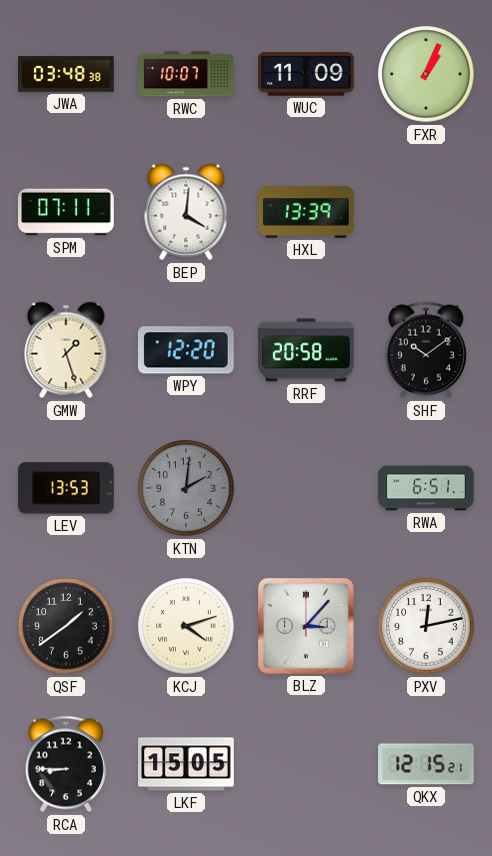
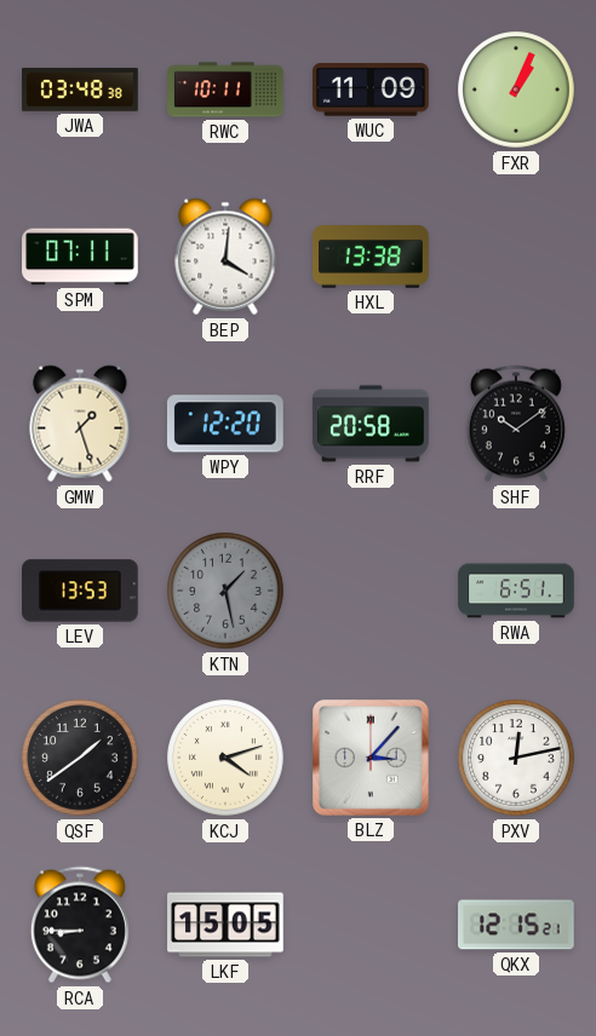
RWC: 10:07 -> 10:11 (225, 90)
HXL: 13:39 -> 13:38 (371, 257)
KTN: 2:01 -> 1:28 (225, 591)
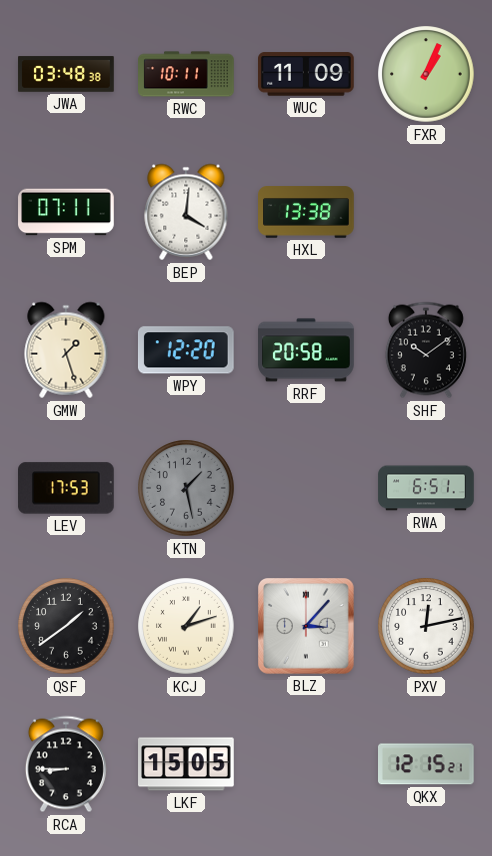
LEV: 13:53 -> 17:53 (67, 488)
KCJ: 4:12 -> 1:12 (186, 626)
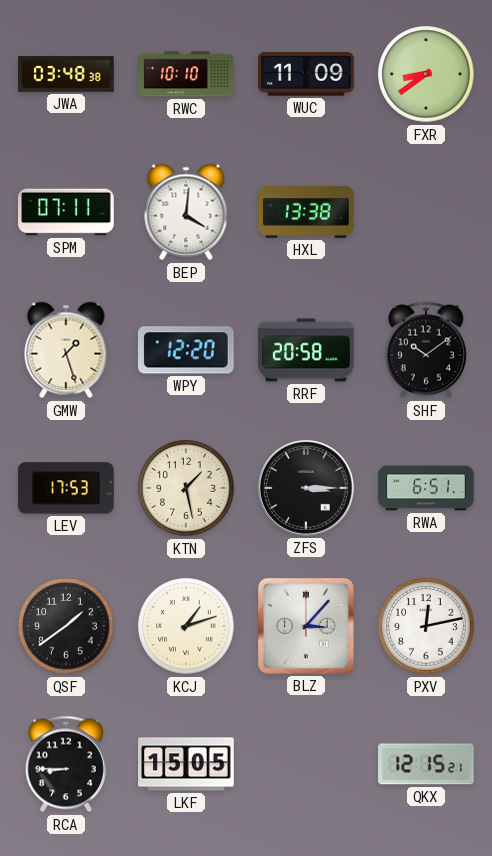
RWC: 10:11 -> 10:10 (186, 74)
FXR: 1:04 -> 8:39 (426, 74)
KTN dial: grey -> cream (186, 488)
ZFS: none -> 3:15 (306, 488)
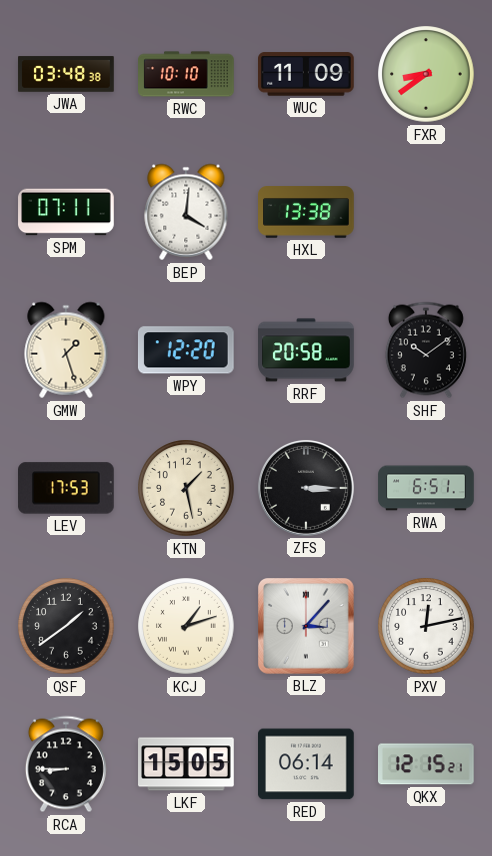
RED: none -> 06:14 (307, 764)
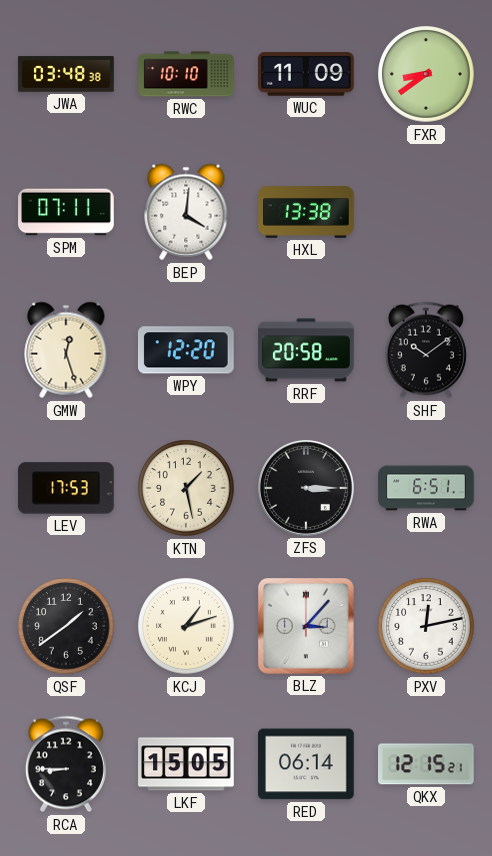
GMW: 1:27 -> 12:27 (66, 350)
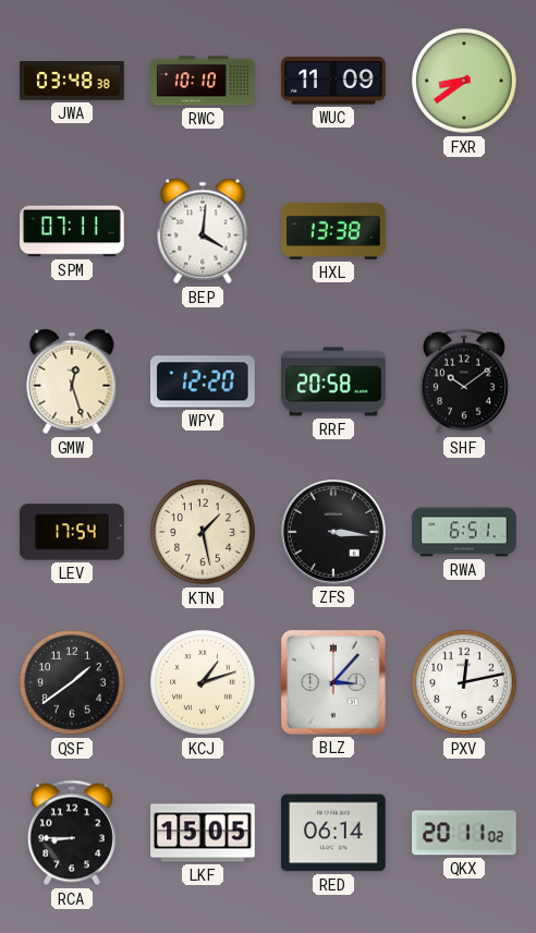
LEV: 17:53 -> 17:54 (73, 532)
ZFS: 3:15 -> 3:16 (333, 532)
QKX: 12:15 -> 20:11 (465, 833)
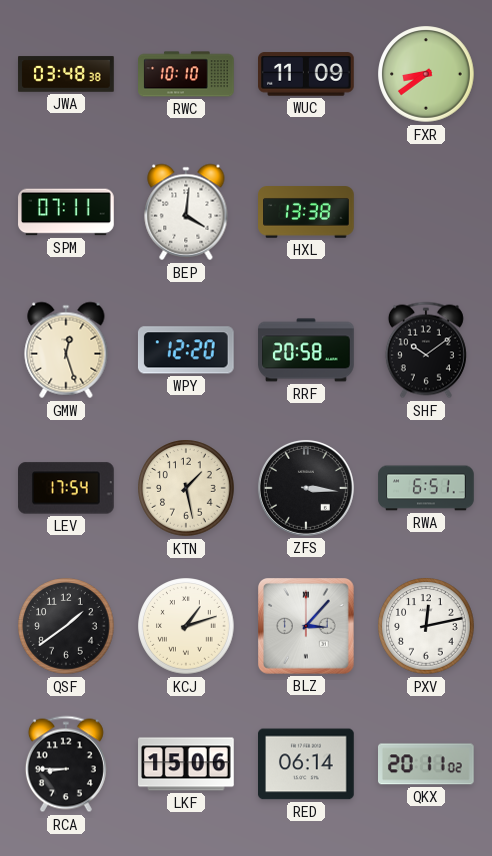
LKF: 15:05 -> 15:06 (186, 764)
